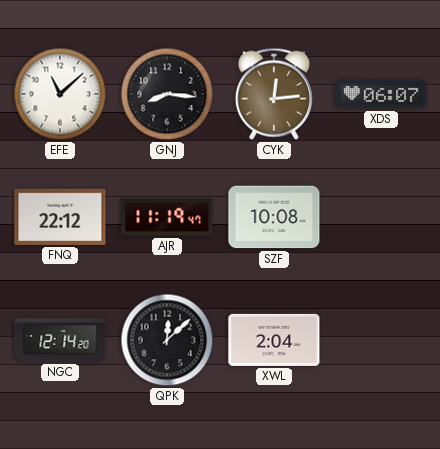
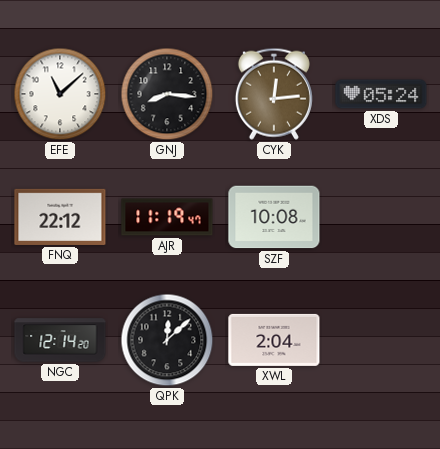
XDS: 06:07 -> 05:24 (381, 94)
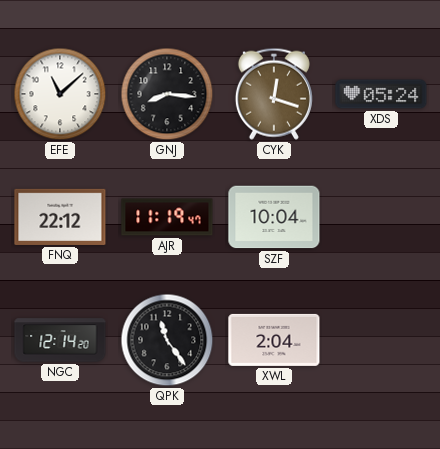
CYK: 12:14 -> 12:18 (274, 94)
SZF: 10:08 -> 10:04 (274, 217)
QPK: 12:08 -> 11:24 (167, 340)
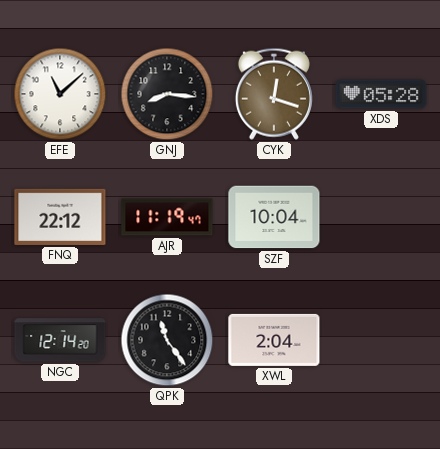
XDS: 05:24 -> 05:28 (381, 94)
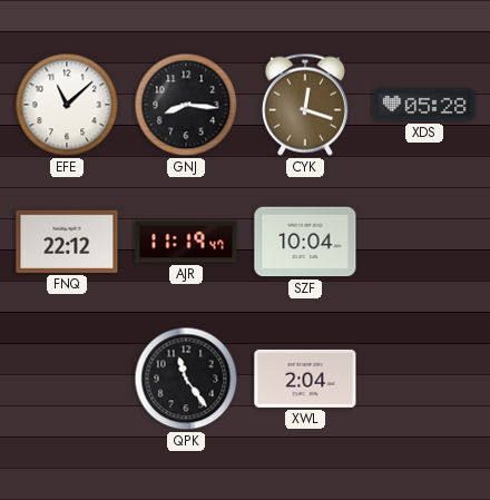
NGC: 12:14 -> none (60, 340)
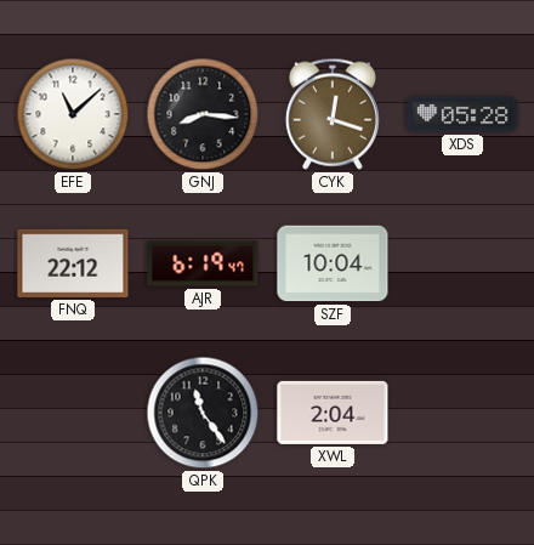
AJR: 11:19 -> 6:19 (203, 263)
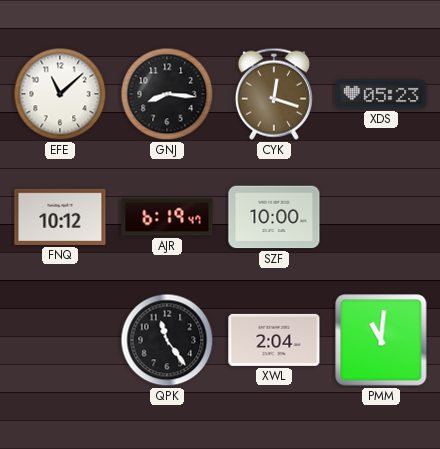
XDS: 05:28 -> 05:23 (381, 94)
FNQ: 22:12 -> 10:12 (60, 217)
SZF: 10:04 -> 10:00 (274, 217)
PMM: none -> 11:01 (381, 340)
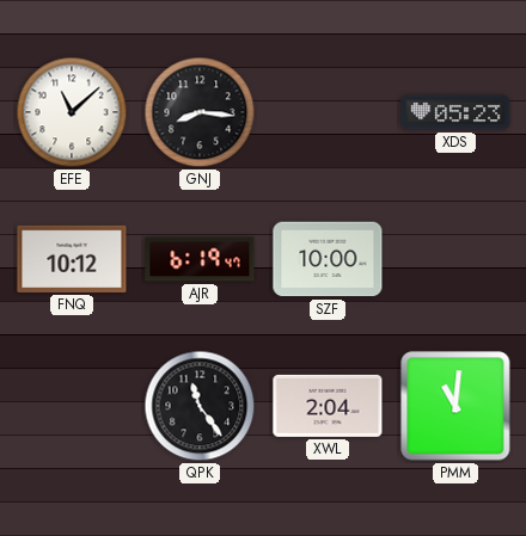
CYK: 12:18 -> none (274, 94)
